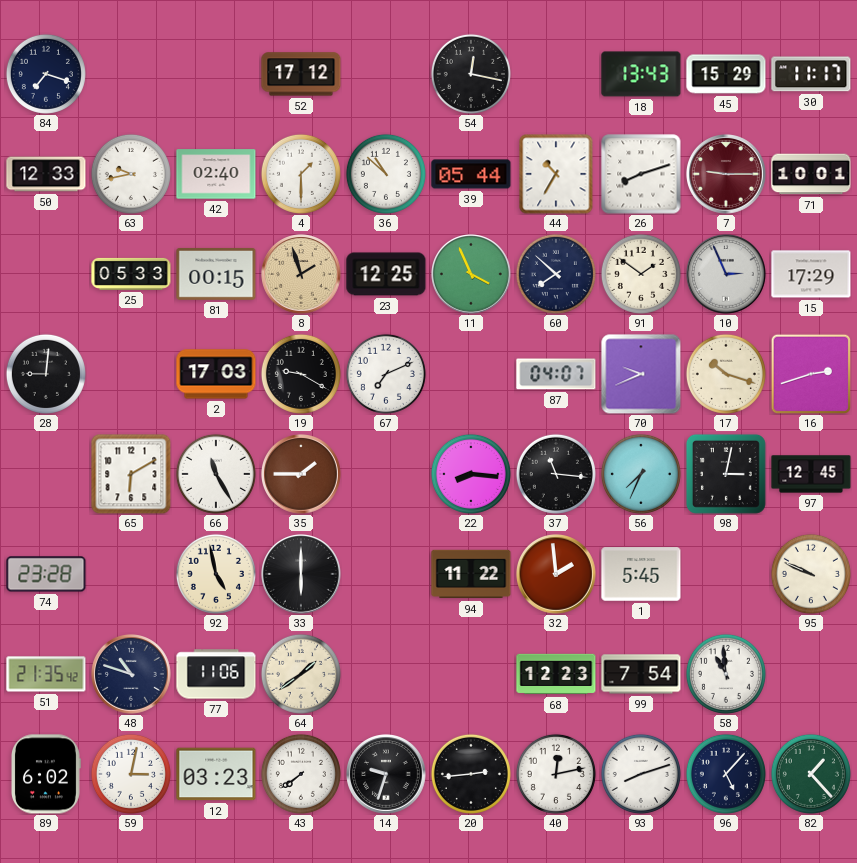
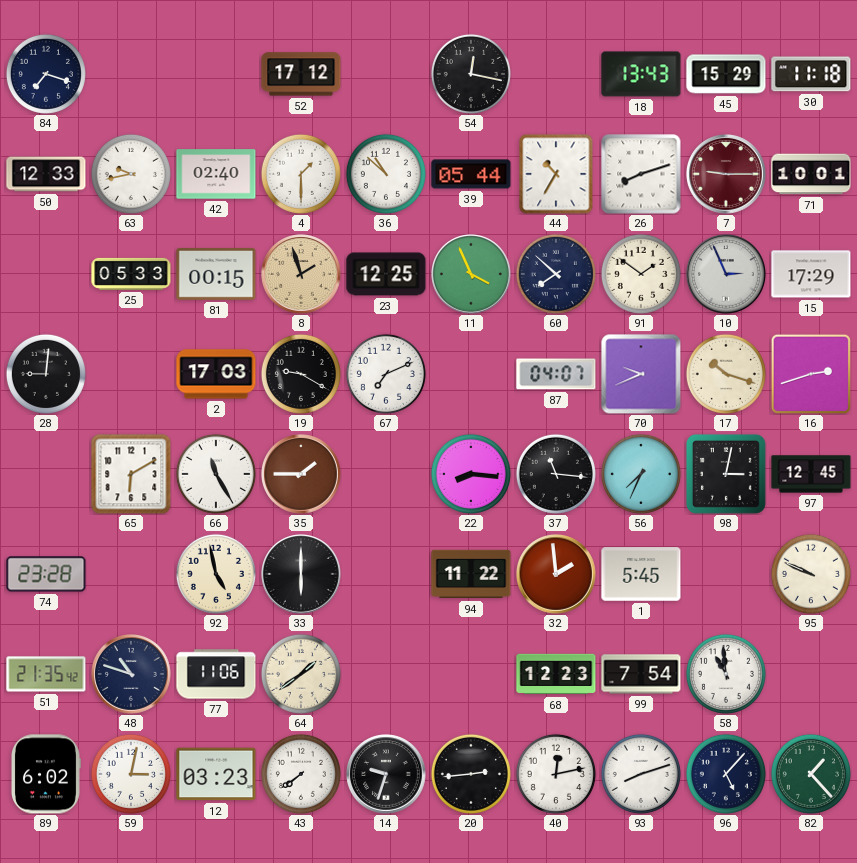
30: 11:17 -> 11:18 (811, 74)
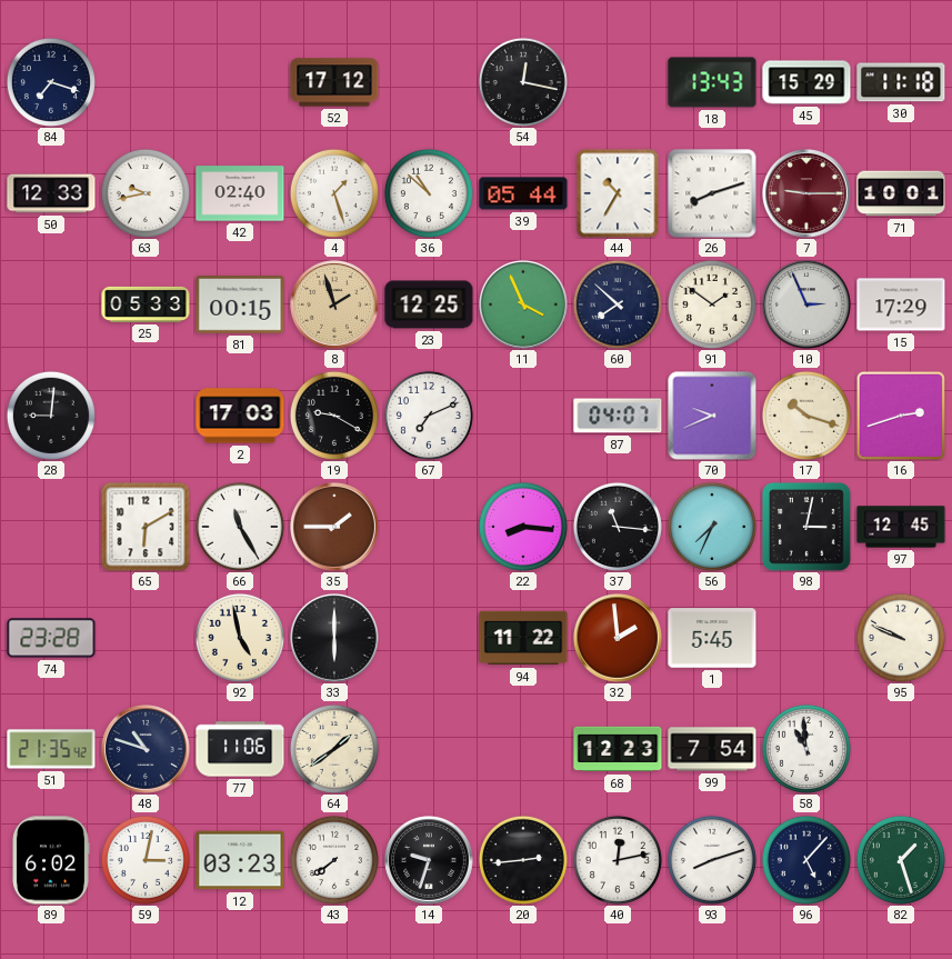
4: 1:30 -> 1:27 (334, 193)
82: 1:23 -> 1:27 (901, 860)
